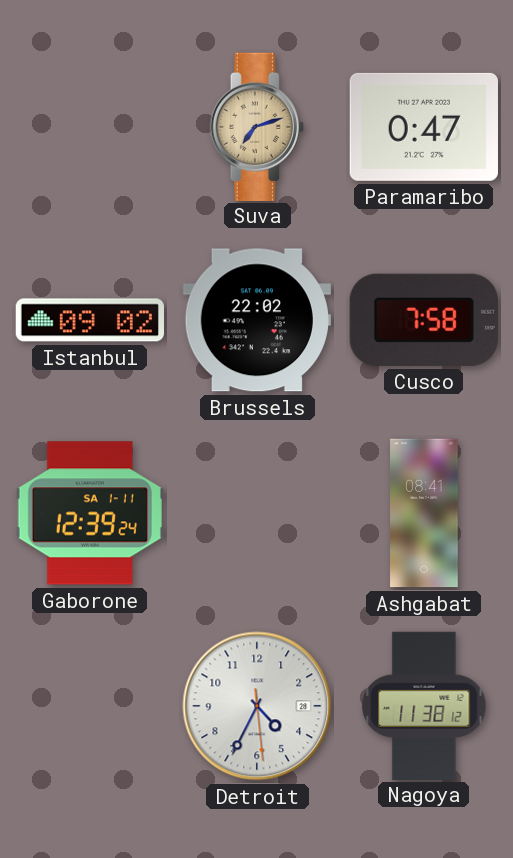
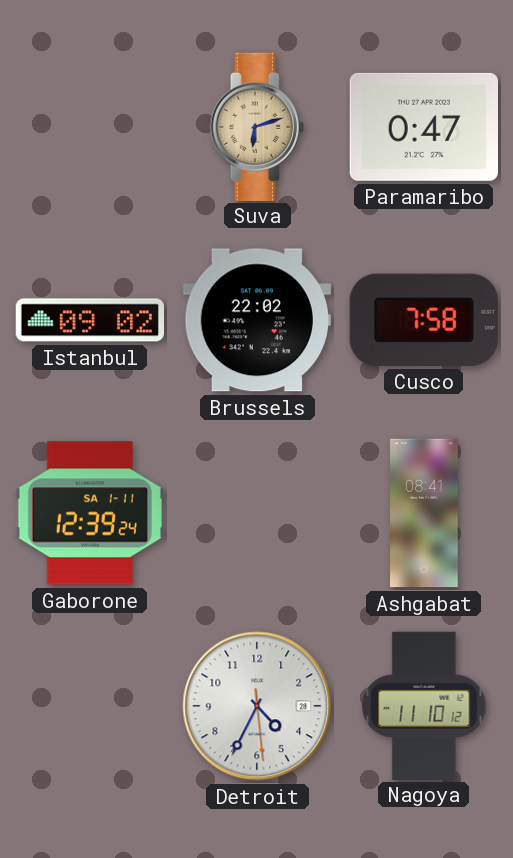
Suva: 7:12 -> 6:12 (257, 126)
Nagoya: 11:38 -> 11:10 (424, 705)
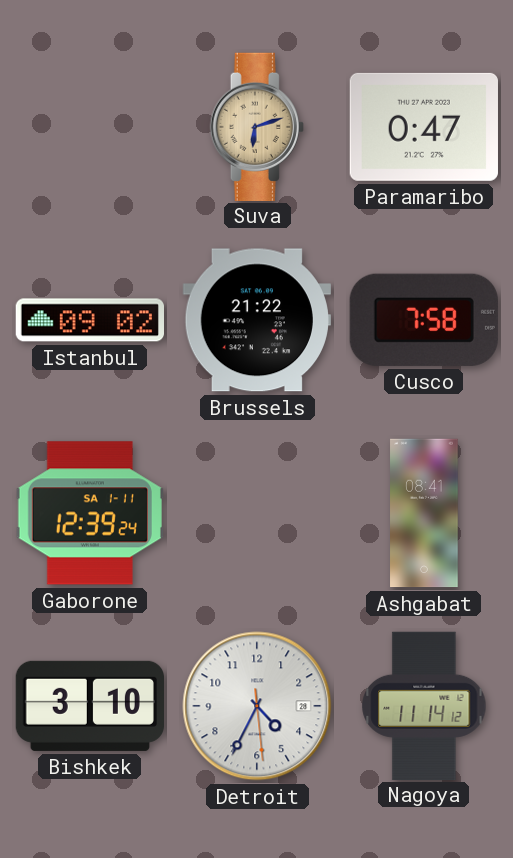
Brussels: 22:02 -> 21:22 (257, 320)
Bishkek: none -> 3:10 (89, 706)
Nagoya: 11:10 -> 11:14 (424, 705)
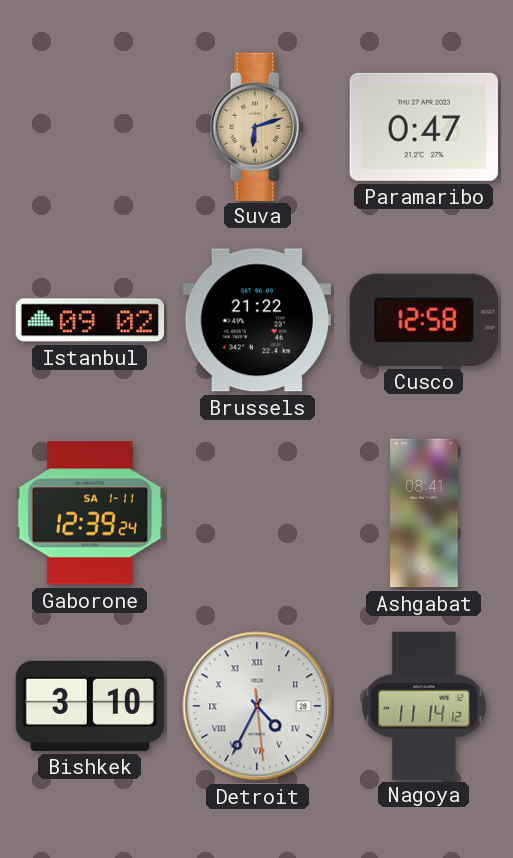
Cusco: 7:58 -> 12:58 (424, 320)
Detroit numerals: Arabic -> Roman (257, 706)
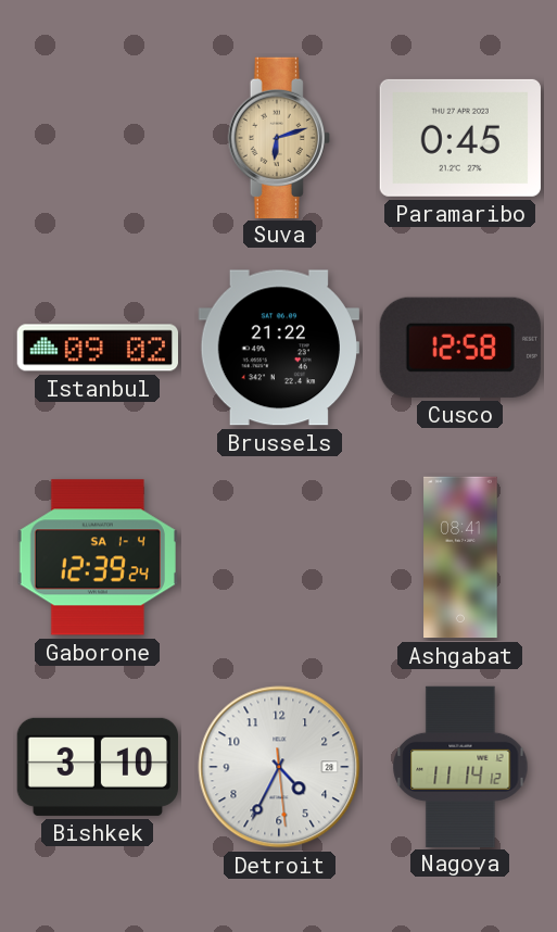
Paramaribo: 0:47 -> 0:45 (460, 138)
Gaborone date: SA 1-11 -> SA 1-4 (98, 557)
Detroit numerals: Roman -> Arabic (279, 767)
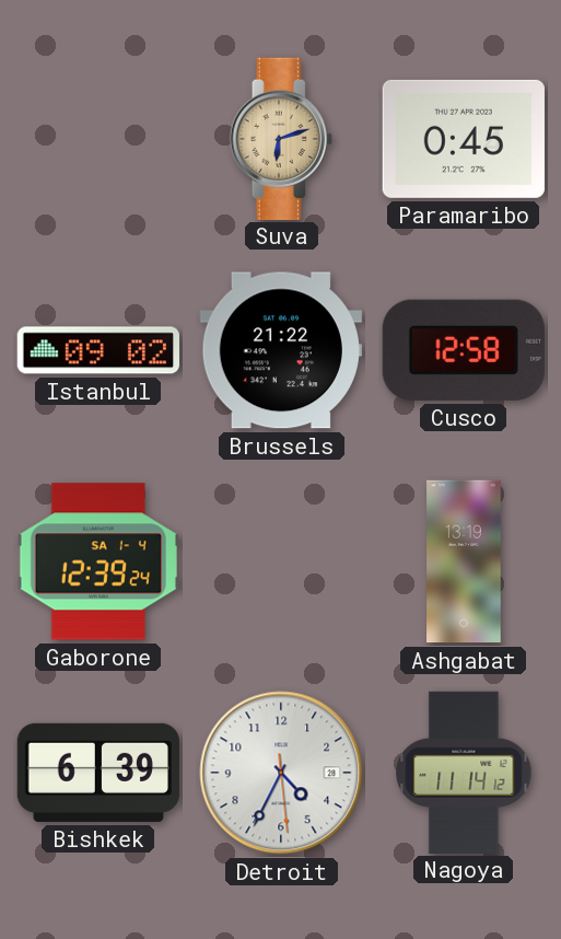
Ashgabat: 08:41 -> 13:19 (464, 561)
Bishkek: 3:10 -> 6:39 (97, 773)
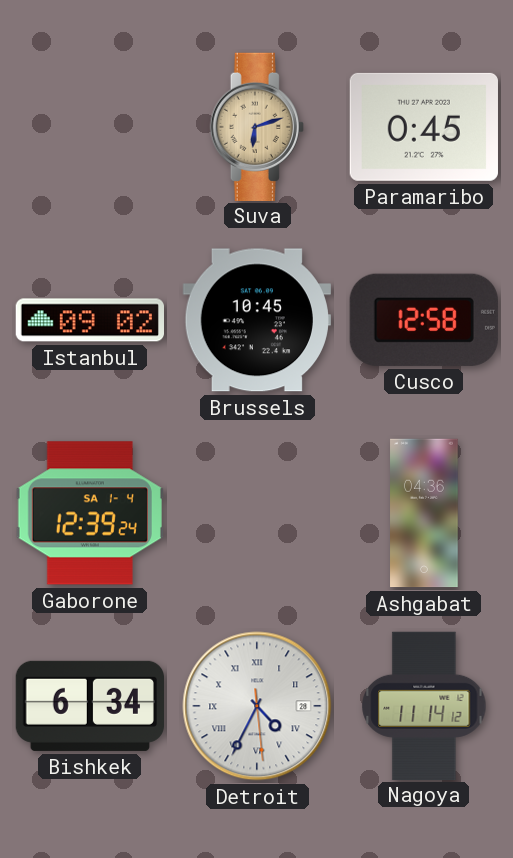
Brussels: 21:22 -> 10:45 (257, 320)
Ashgabat: 13:19 -> 04:36 (424, 513)
Bishkek: 6:39 -> 6:34 (89, 706)
Detroit numerals: Arabic -> Roman (257, 706)
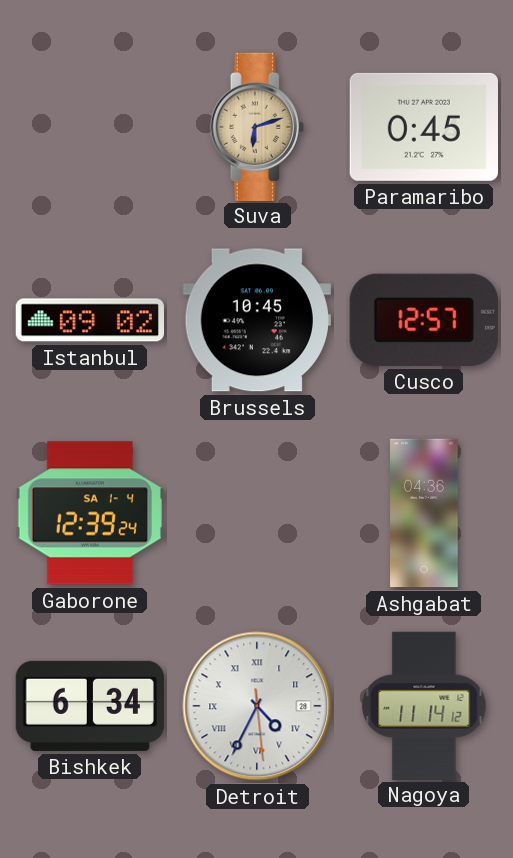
Cusco: 12:58 -> 12:57 (424, 320)
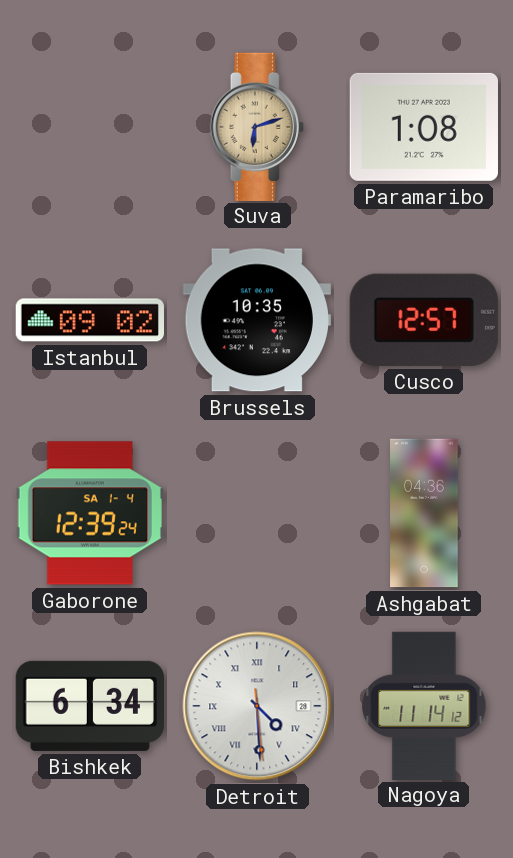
Paramaribo: 0:45 -> 1:08 (424, 127)
Brussels: 10:45 -> 10:35 (257, 320)
Detroit: 4:34 -> 4:29 (257, 706)
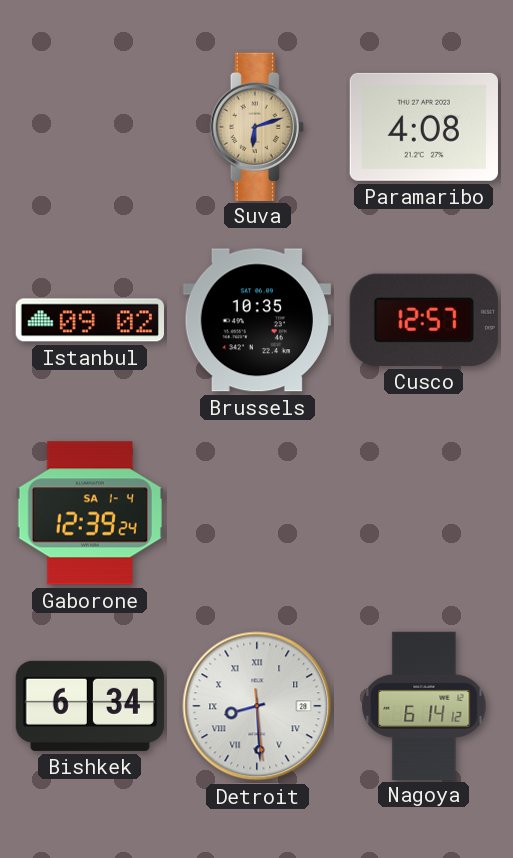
Paramaribo: 1:08 -> 4:08 (424, 127)
Ashgabat: 04:36 -> none (424, 513)
Detroit: 4:29 -> 8:29 (257, 706)
Nagoya: 11:14 -> 6:14 (424, 705)
